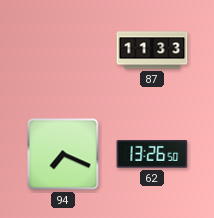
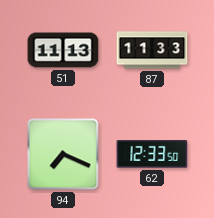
51: none -> 11:13 (63, 50)
62: 13:26 -> 12:33 (152, 154)
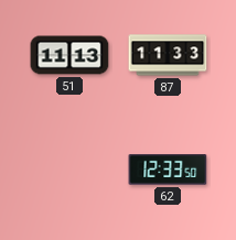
94: 7:19 -> none (63, 154)
